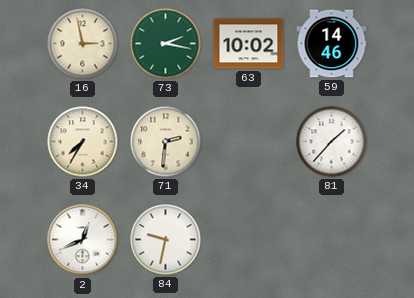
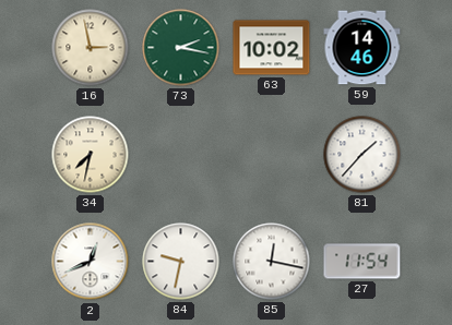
34: 7:35 -> 7:32 (91, 155)
71: 2:31 -> none (166, 142)
85: none -> 12:17 (272, 262)
27: none -> 11:54 (362, 262)
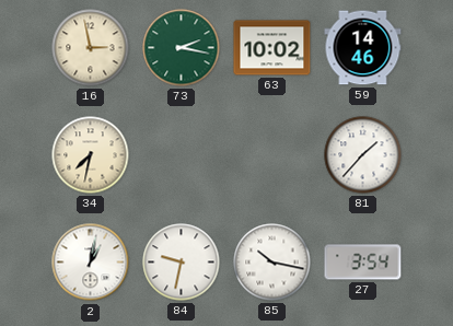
2: 12:41 -> 1:02 (91, 263)
85: 12:17 -> 10:17 (272, 263)
27: 11:54 -> 3:54 (363, 263)
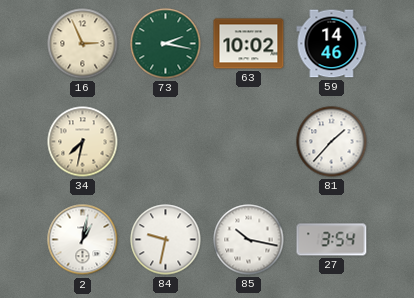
16: 2:58 -> 2:56 (83, 44)
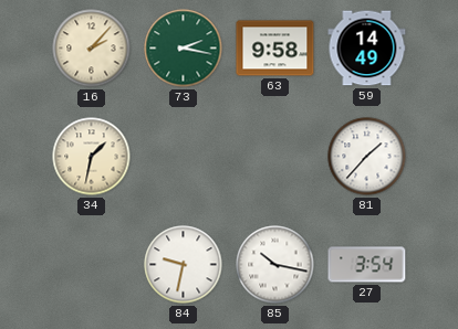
16: 2:56 -> 2:07 (92, 49)
63: 10:02 -> 9:58 (275, 49)
59: 14:46 -> 14:49 (367, 49)
34: 7:32 -> 1:32 (92, 157)
2: 1:02 -> none (83, 240)
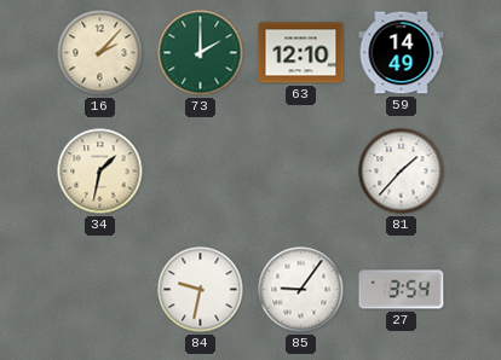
73: 2:17 -> 2:00 (201, 53)
63: 9:58 -> 12:10 (301, 53)
85: 10:17 -> 9:06 (301, 290)
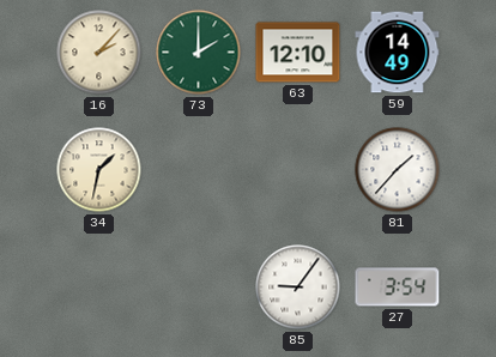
84: 9:32 -> none (201, 290)
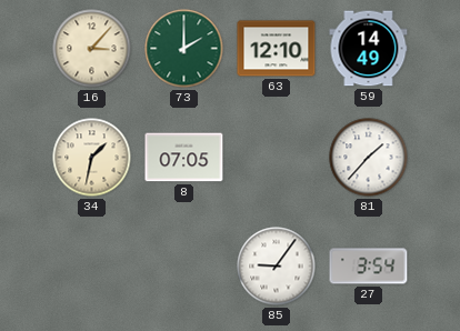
16: 2:07 -> 3:07 (92, 49)
8: none -> 07:05 (184, 158)
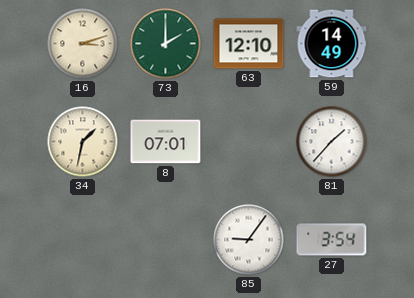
16: 3:07 -> 3:12 (83, 44)
8: 07:05 -> 07:01 (166, 142)
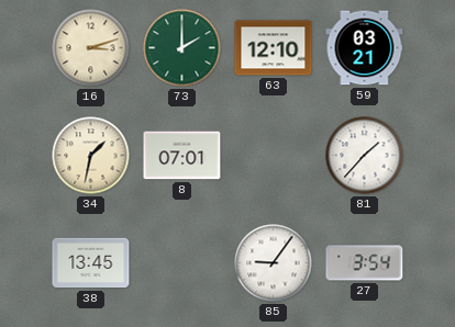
59: 14:49 -> 03:21 (365, 48)
38: none -> 13:45 (91, 263)
